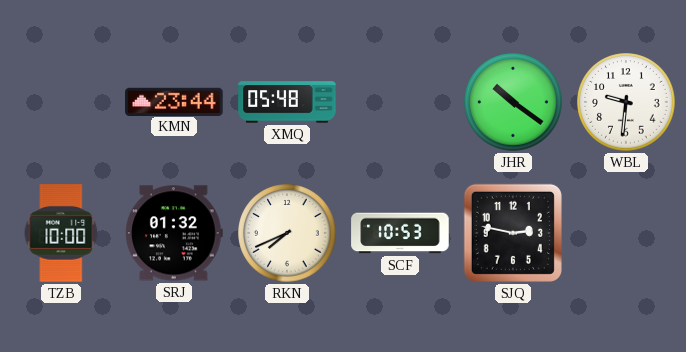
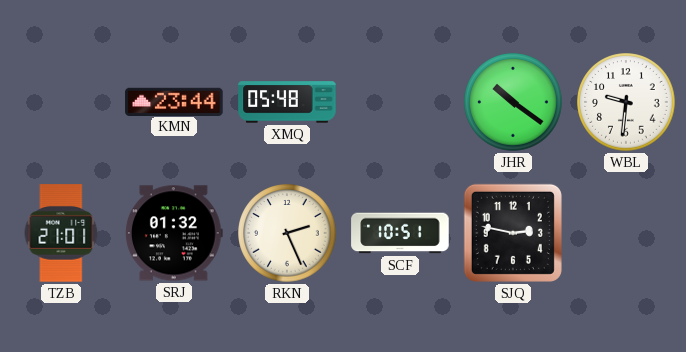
TZB: 10:00 -> 21:01 (61, 233)
RKN: 7:41 -> 2:26 (287, 233)
SCF: 10:53 -> 10:51 (400, 233)
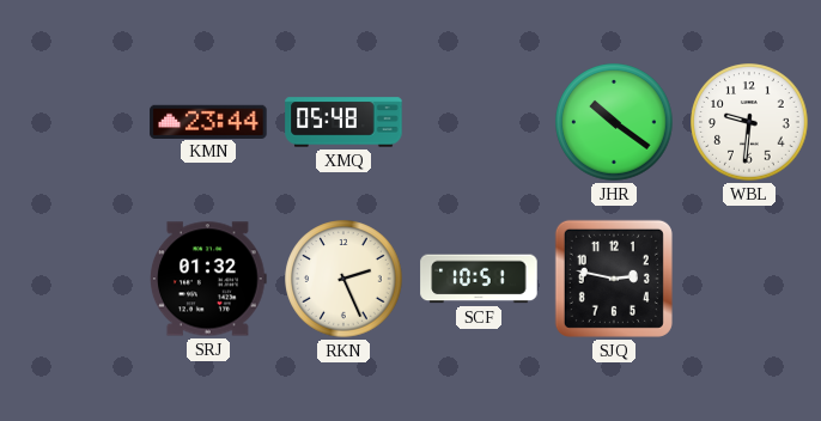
TZB: 21:01 -> none (61, 233)
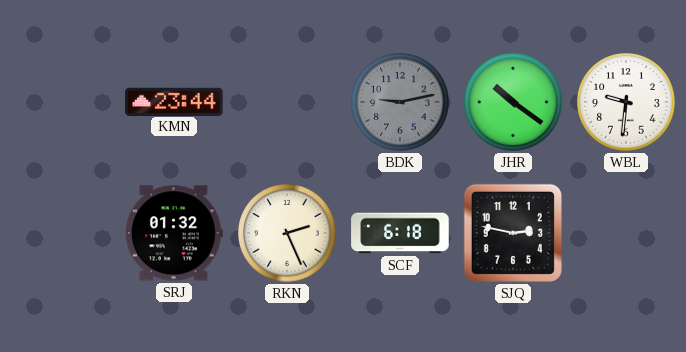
XMQ: 05:48 -> none (343, 122)
BDK: none -> 9:13 (400, 102)
SCF: 10:51 -> 6:18 (400, 233)
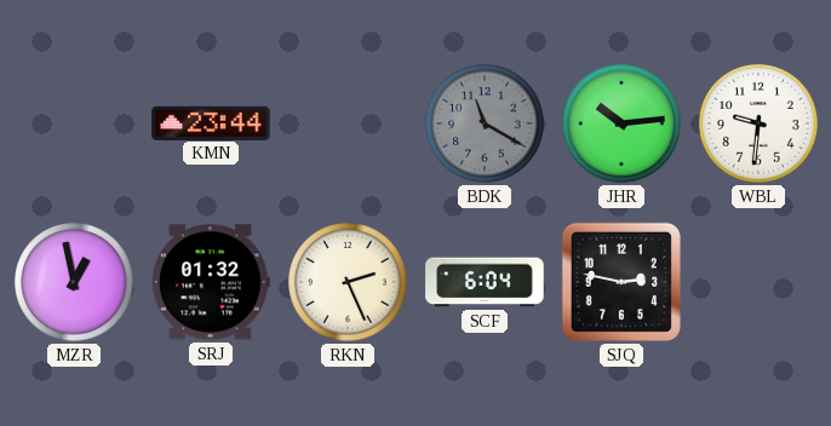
BDK: 9:13 -> 11:20 (485, 123)
JHR: 10:21 -> 10:14 (621, 123)
MZR: none -> 12:58 (74, 282)
SCF: 6:18 -> 6:04 (485, 282)
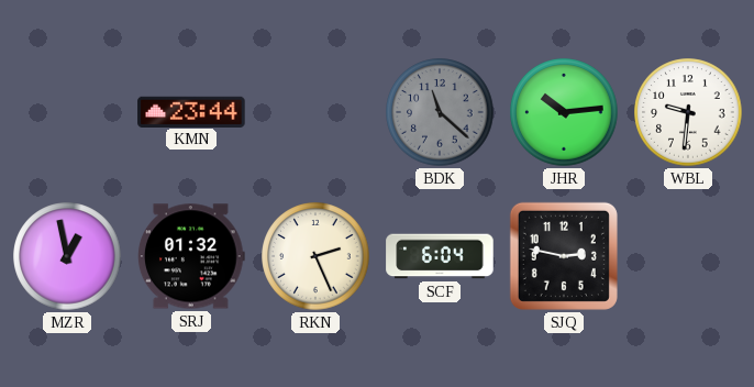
BDK: 11:20 -> 11:22 (440, 112)
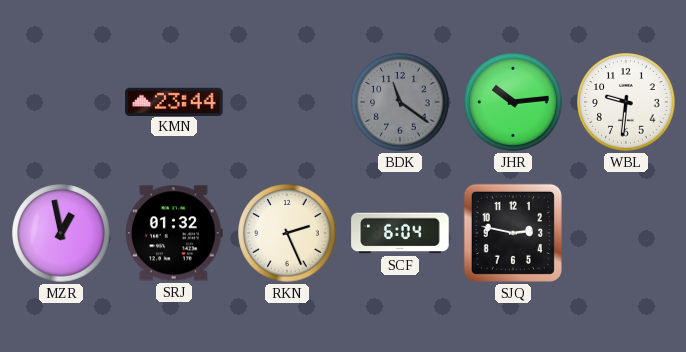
BDK: 11:22 -> 11:21 (400, 102)
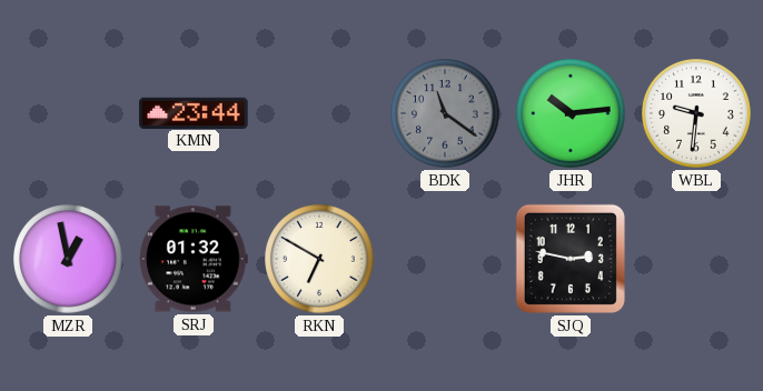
RKN: 2:26 -> 6:50 (319, 259)
SCF: 6:04 -> none (400, 233)
